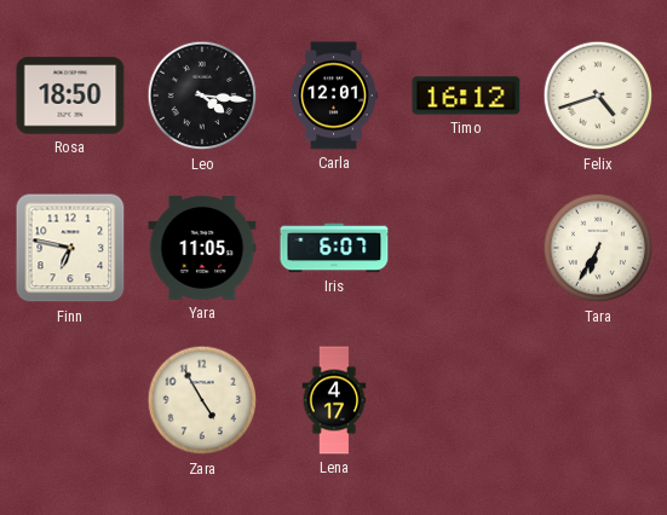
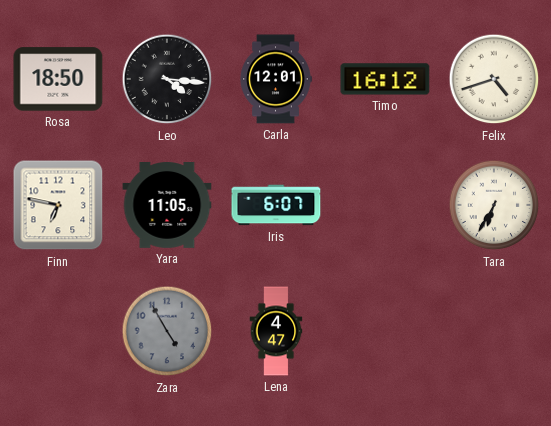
Zara dial: cream -> grey (167, 331)
Lena: 4:17 -> 4:47 (276, 331)
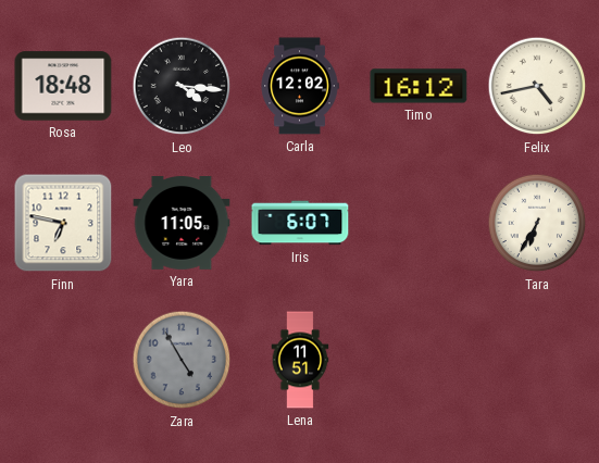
Rosa: 18:50 -> 18:48 (63, 86)
Carla: 12:01 -> 12:02 (300, 86)
Felix: 4:42 -> 4:43 (537, 86)
Lena: 4:47 -> 11:51 (300, 360)
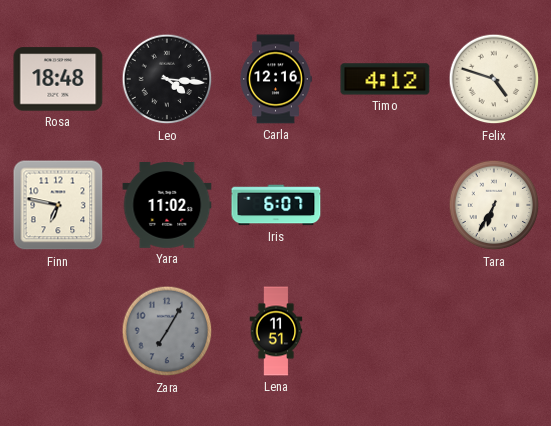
Carla: 12:02 -> 12:16 (276, 79)
Timo: 16:12 -> 4:12 (385, 79)
Felix: 4:43 -> 4:48 (494, 79)
Yara: 11:05 -> 11:02 (167, 206)
Zara: 4:55 -> 7:05 (167, 331)
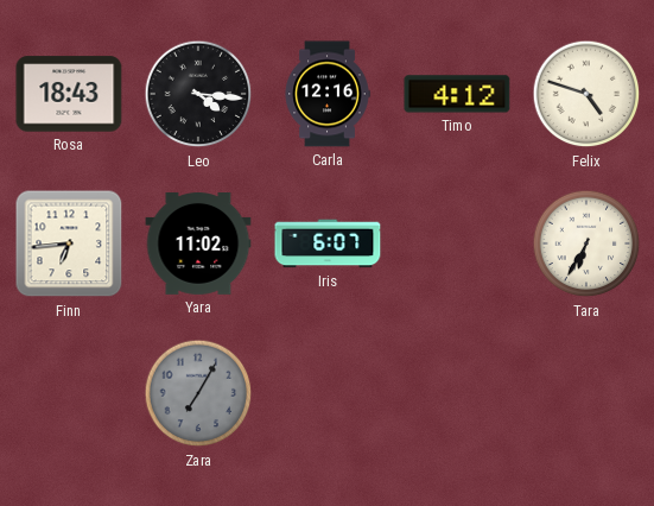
Rosa: 18:48 -> 18:43 (69, 94)
Finn: 6:47 -> 6:44 (69, 243)
Lena: 11:51 -> none (276, 331)
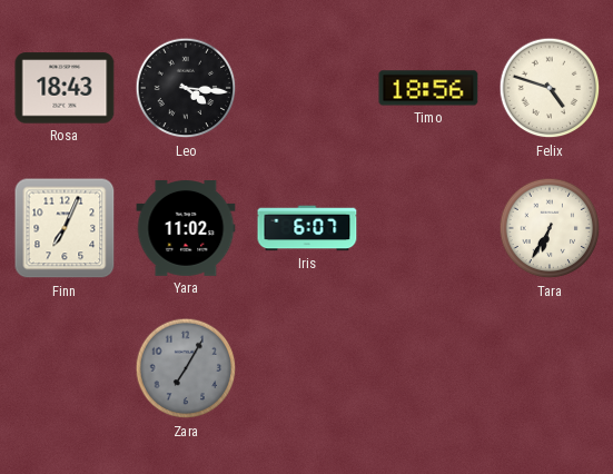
Carla: 12:16 -> none (328, 94)
Timo: 4:12 -> 18:56 (428, 88)
Finn: 6:44 -> 7:04 (65, 228)
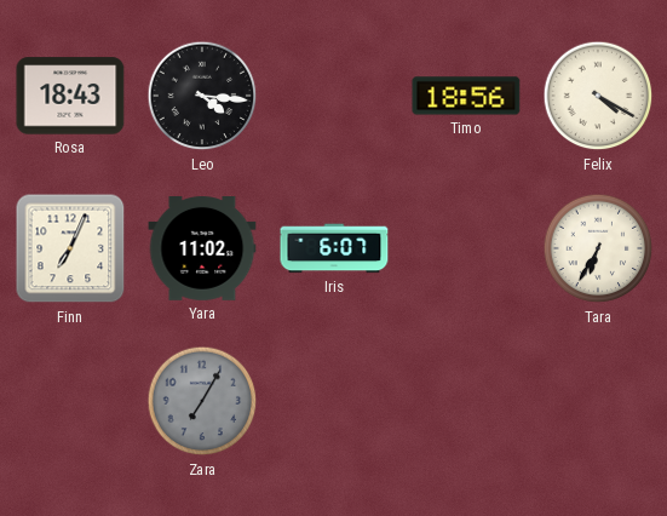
Felix: 4:48 -> 4:20 (598, 96)
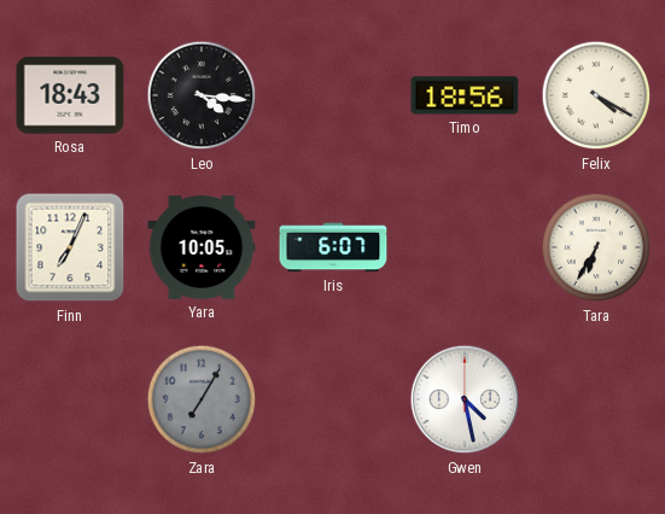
Yara: 11:02 -> 10:05 (202, 249)
Gwen: none -> 4:28 (465, 399)
